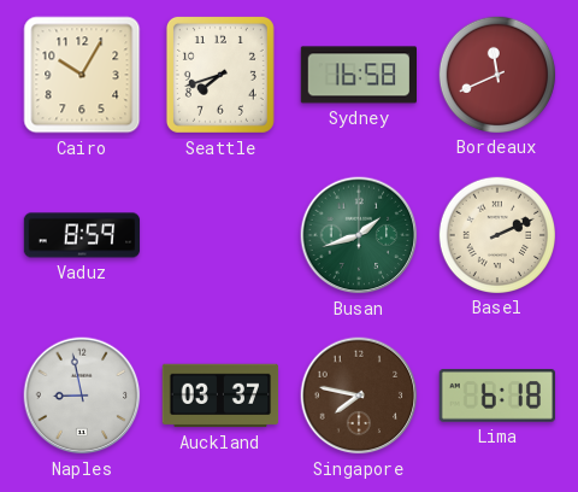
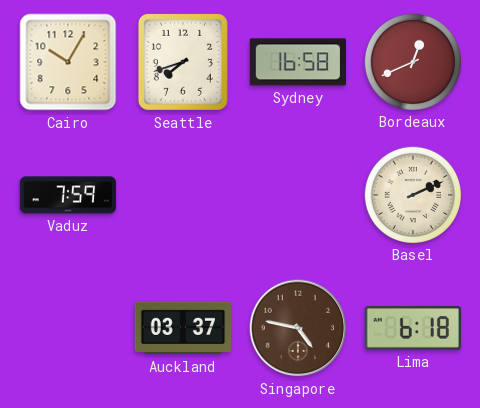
Bordeaux: 11:41 -> 12:41 (412, 61)
Vaduz: 8:59 -> 7:59 (68, 195)
Busan: 1:42 -> none (359, 235)
Naples: 8:58 -> none (82, 396)
Singapore: 7:47 -> 4:47 (298, 328)
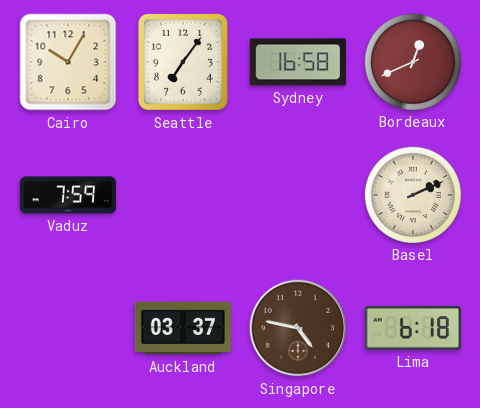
Seattle: 7:42 -> 7:06 (183, 62)
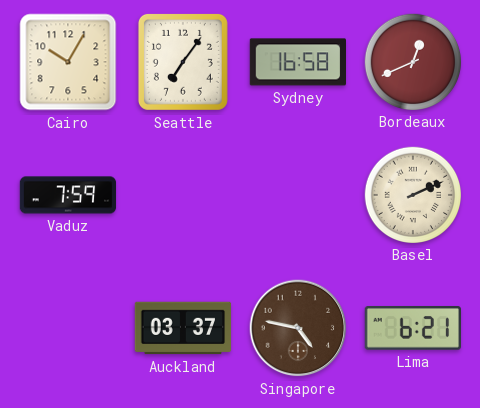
Lima: 6:18 -> 6:21 (412, 328)
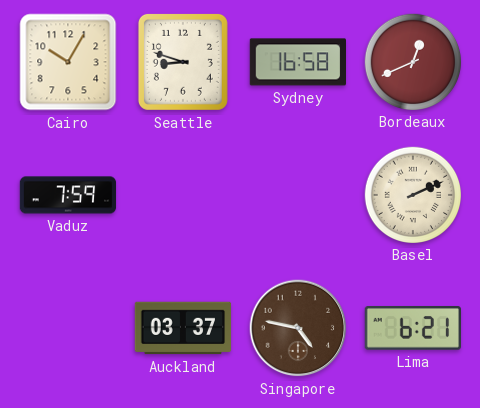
Seattle: 7:06 -> 8:48 (183, 62)
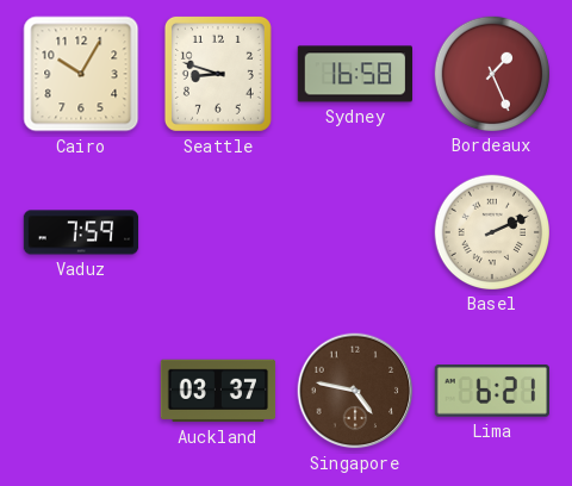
Bordeaux: 12:41 -> 1:26 (491, 73)
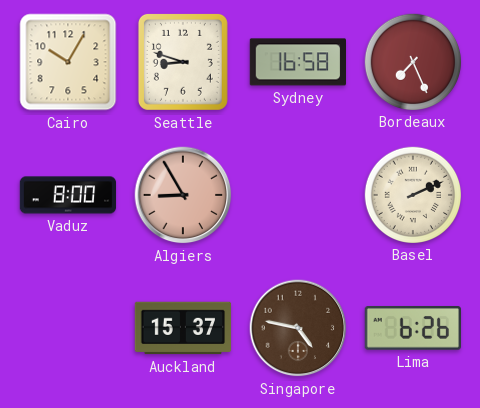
Bordeaux: 1:26 -> 7:26 (412, 61)
Vaduz: 7:59 -> 8:00 (68, 195)
Algiers: none -> 8:55 (183, 195)
Auckland: 03:37 -> 15:37 (183, 328)
Lima: 6:21 -> 6:26 (412, 328)
